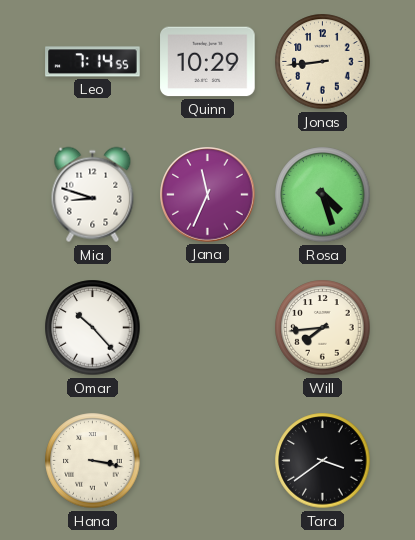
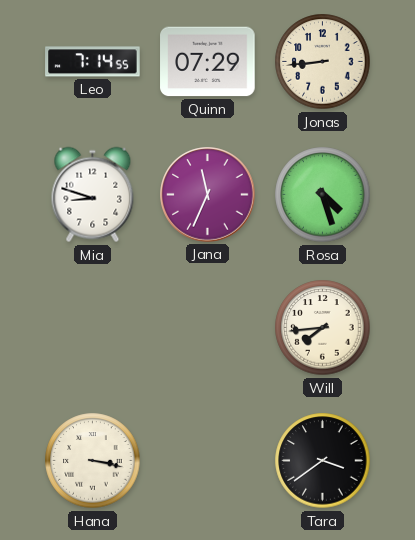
Quinn: 10:29 -> 07:29 (208, 62)
Omar: 10:23 -> none (93, 328)
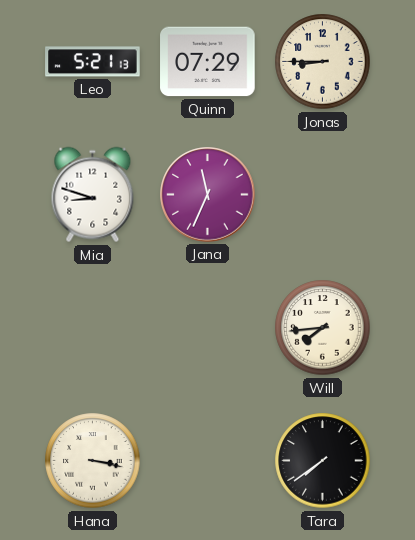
Leo: 7:14 -> 5:21 (93, 62)
Jonas: 8:44 -> 8:45 (323, 62)
Rosa: 4:27 -> none (323, 195)
Tara: 3:39 -> 7:39 (323, 461)
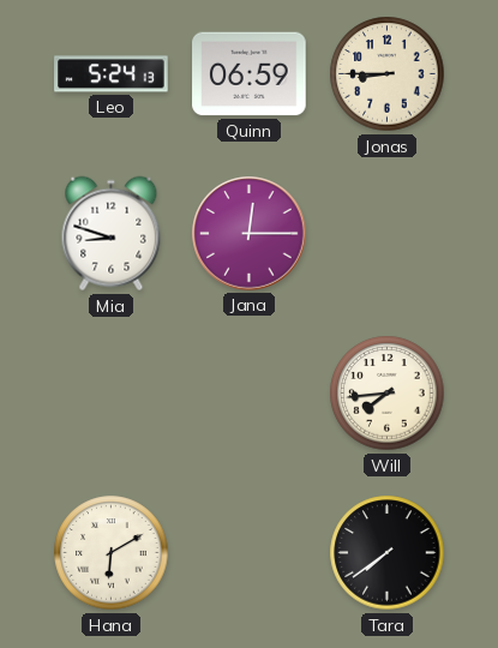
Leo: 5:21 -> 5:24 (112, 74)
Quinn: 07:29 -> 06:59 (250, 74)
Jana: 11:34 -> 12:15 (250, 234)
Hana: 3:17 -> 6:10 (112, 553)
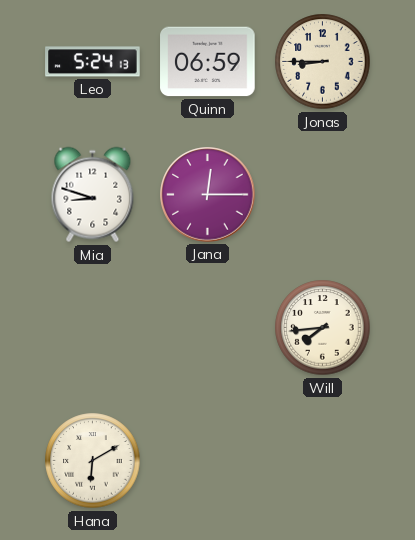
Tara: 7:39 -> none (388, 553)
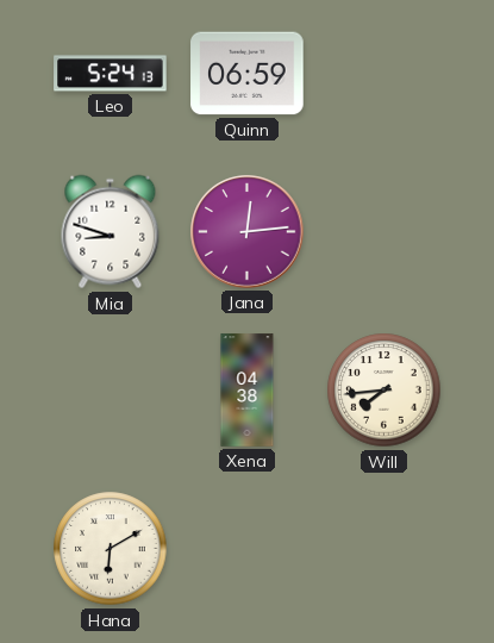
Jonas: 8:45 -> none (323, 62)
Jana: 12:15 -> 12:14 (248, 232)
Xena: none -> 04:38 (248, 391)
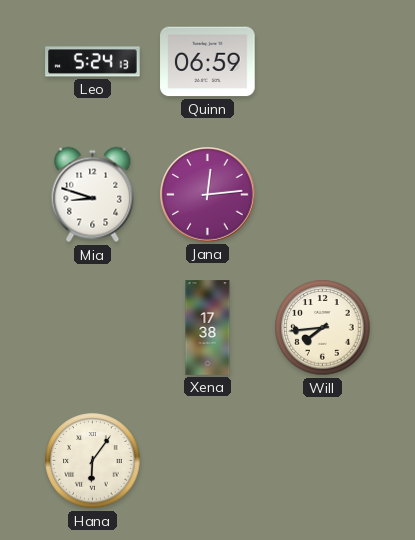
Xena: 04:38 -> 17:38 (208, 328)
Hana: 6:10 -> 6:06 (93, 461)
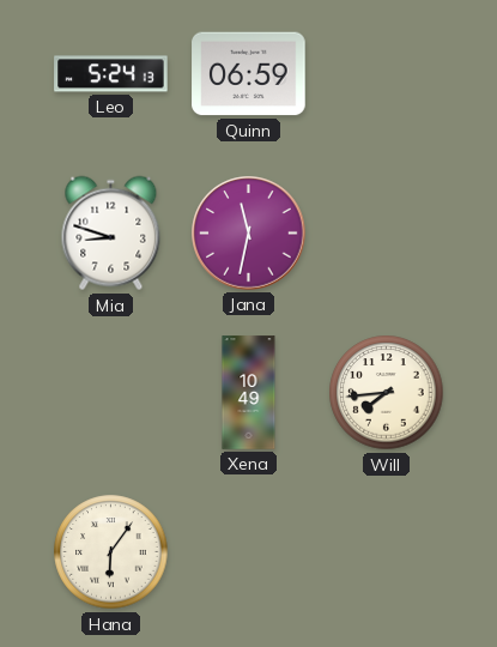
Jana: 12:14 -> 11:32 (249, 234)
Xena: 17:38 -> 10:49 (249, 393)
